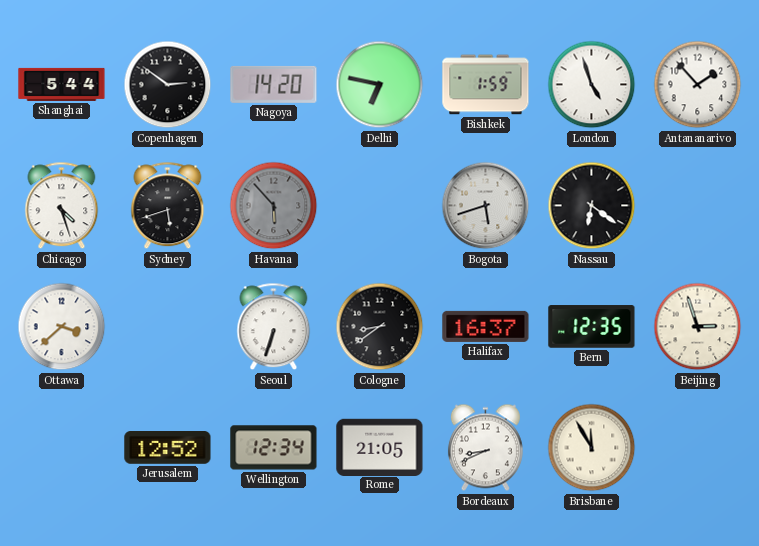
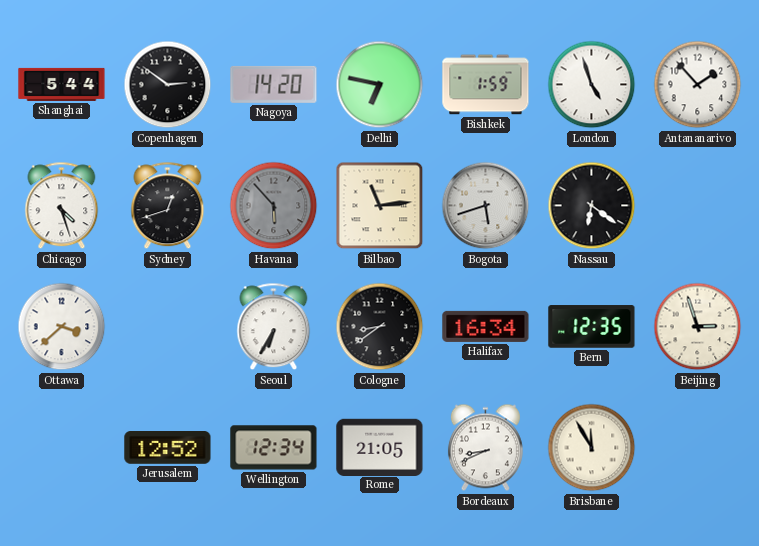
Sydney: 5:42 -> 12:42 (168, 206)
Bilbao: none -> 11:14 (380, 206)
Seoul: 6:33 -> 6:35 (274, 327)
Halifax: 16:37 -> 16:34 (486, 326)
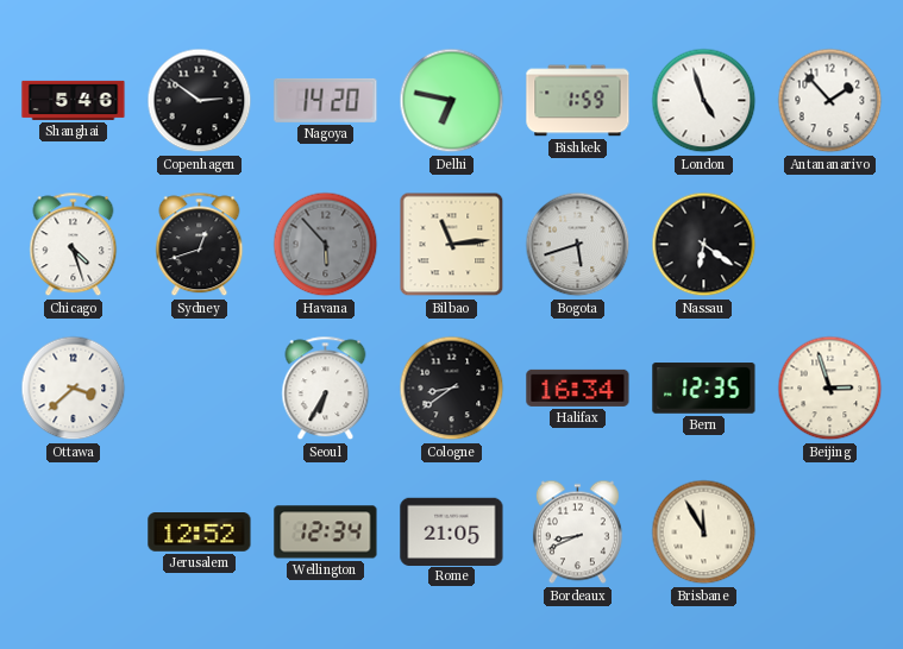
Shanghai: 5:44 -> 5:46 (74, 100)
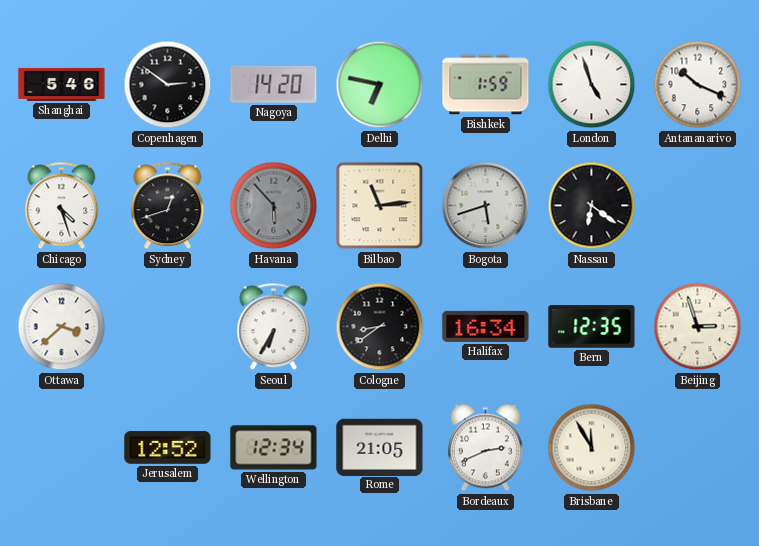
Antananarivo: 1:53 -> 10:19 (698, 85)
Bordeaux: 8:41 -> 2:41 (485, 448)
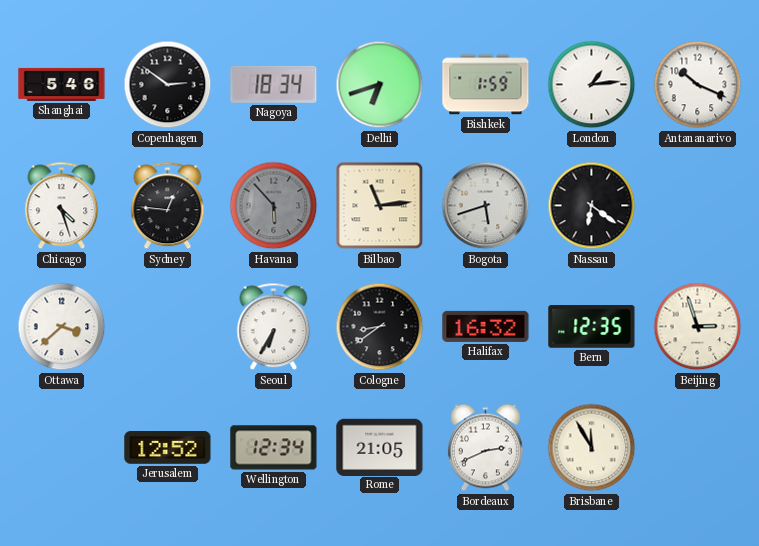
Nagoya: 14:20 -> 18:34 (274, 84)
Delhi: 6:47 -> 6:42 (380, 85)
London: 4:57 -> 1:14 (592, 85)
Sydney: 12:42 -> 12:46 (168, 206)
Halifax: 16:34 -> 16:32 (486, 326)
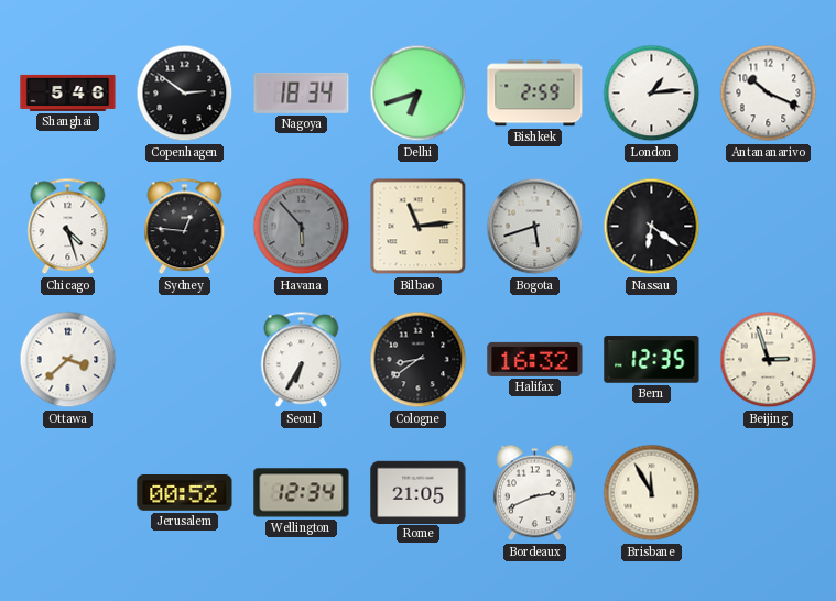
Bishkek: 1:59 -> 2:59 (535, 94)
Jerusalem: 12:52 -> 00:52 (185, 493)
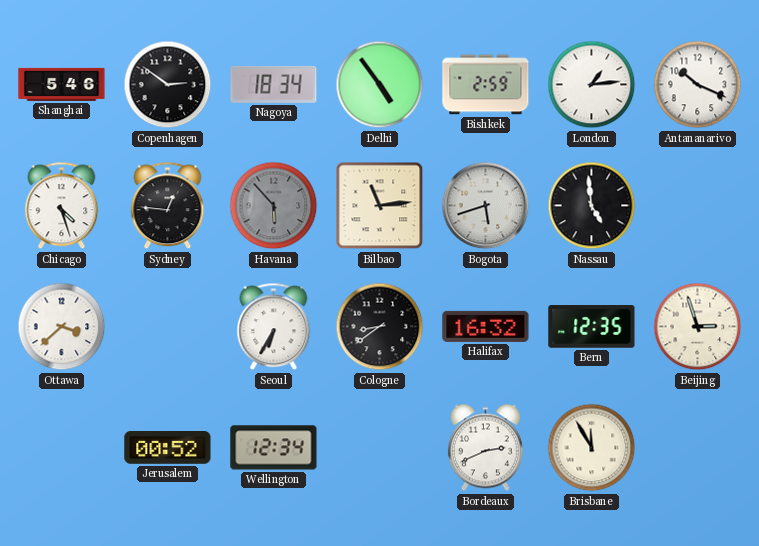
Delhi: 6:42 -> 4:54 (380, 85)
Nassau: 6:21 -> 4:59 (592, 206)
Rome: 21:05 -> none (419, 492)
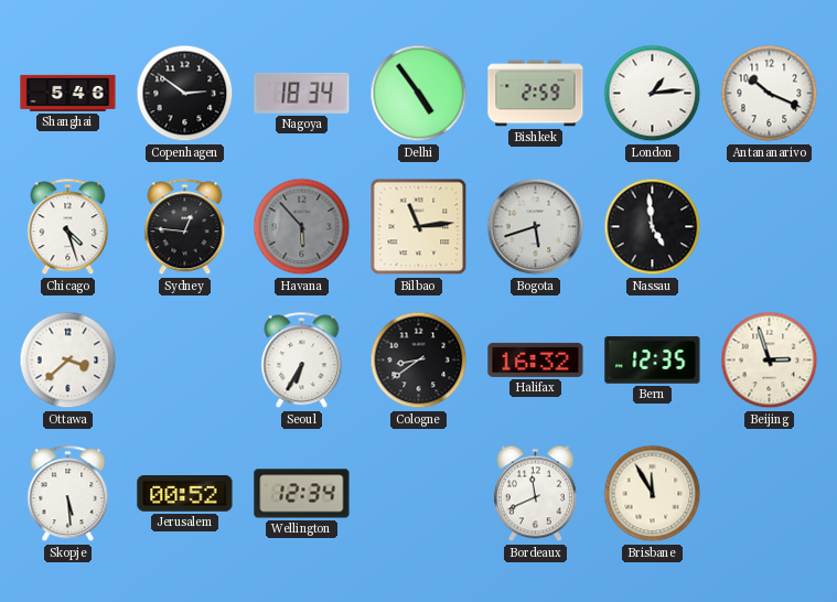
Skopje: none -> 5:29 (68, 494)
Bordeaux: 2:41 -> 11:41 (535, 494)
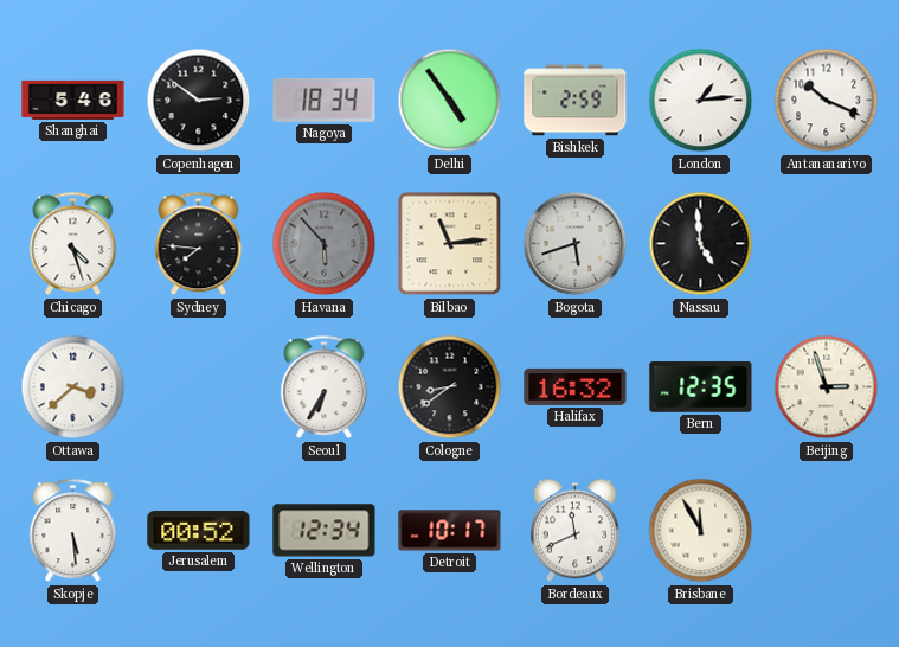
Sydney: 12:46 -> 7:46 (199, 244)
Detroit: none -> 10:17 (450, 531)
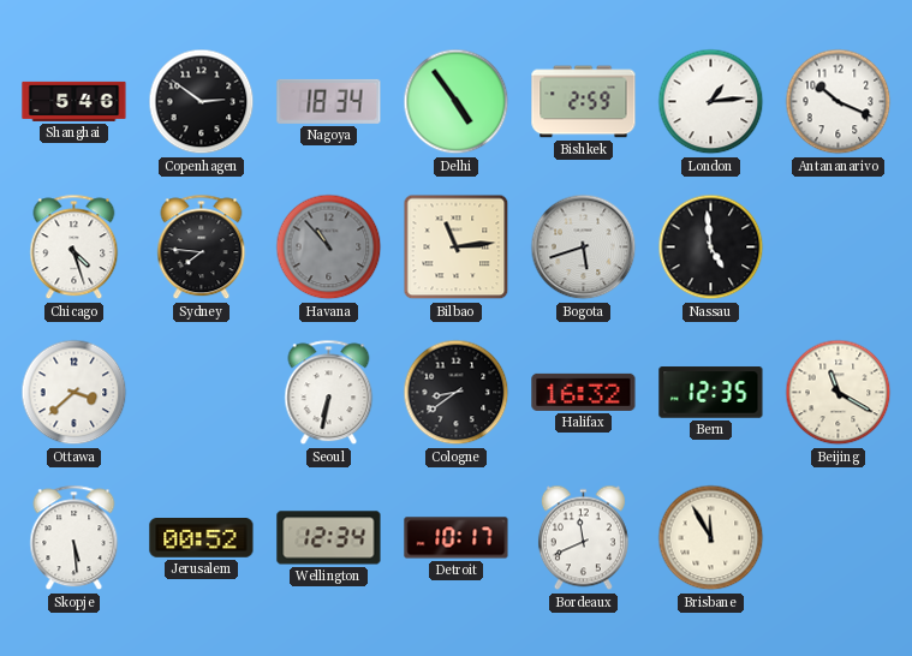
Havana: 5:53 -> 10:53 (329, 248)
Seoul: 6:35 -> 6:32 (329, 393)
Beijing: 2:57 -> 11:20 (839, 393)
